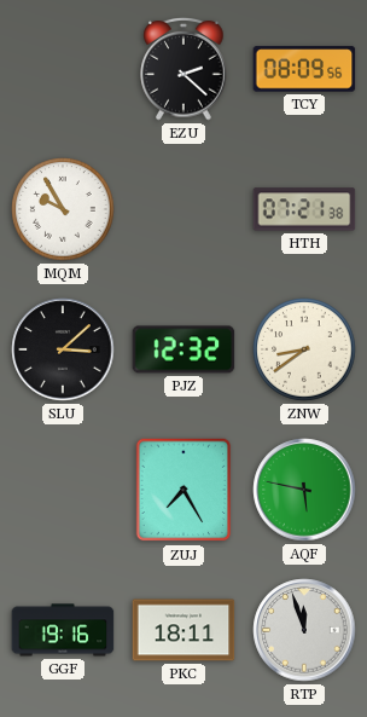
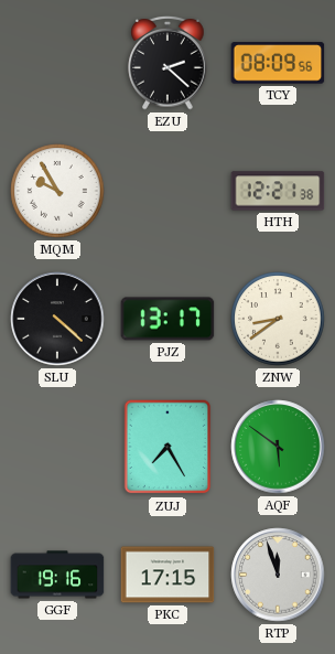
HTH: 07:21 -> 12:21 (278, 191)
SLU: 3:08 -> 4:22 (57, 319)
PJZ: 12:32 -> 13:17 (167, 319)
AQF: 5:47 -> 5:51 (278, 447)
PKC: 18:11 -> 17:15 (167, 575)
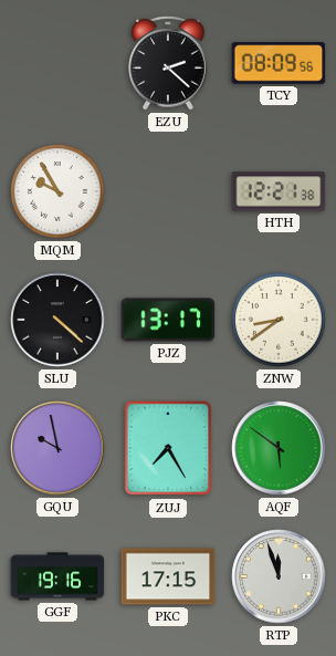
GQU: none -> 9:58 (57, 448)
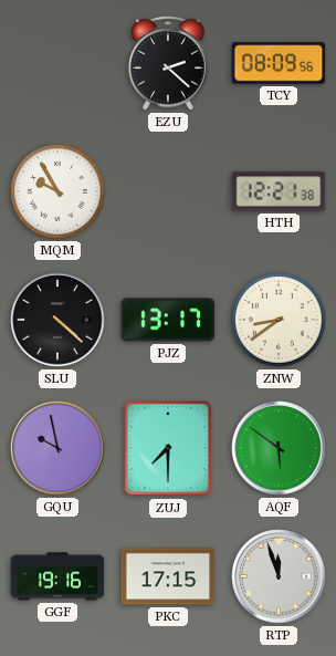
ZUJ: 7:25 -> 7:30 (168, 448)
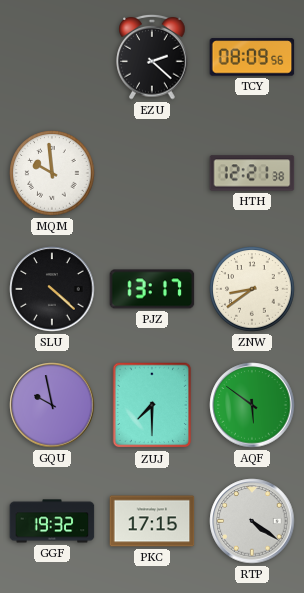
MQM: 9:55 -> 9:59 (52, 173)
GGF: 19:16 -> 19:32 (52, 521)
RTP: 11:57 -> 4:21 (252, 521)
